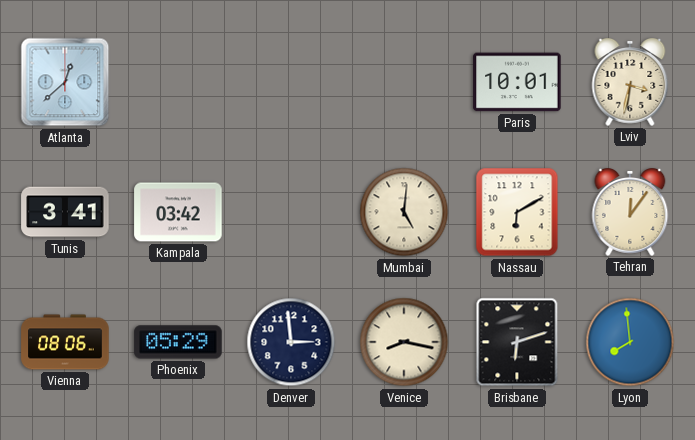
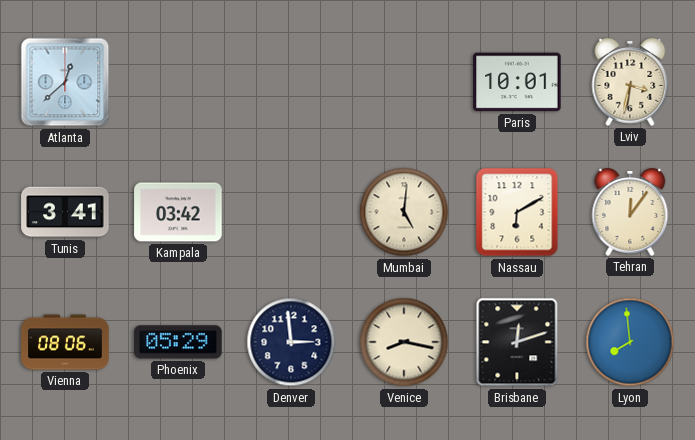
Brisbane: 6:12 -> 12:12 (517, 342)
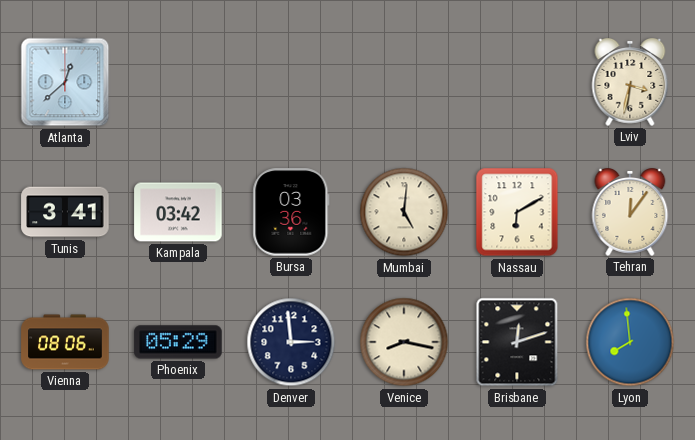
Paris: 10:01 -> none (517, 82)
Bursa: none -> 03:36 (291, 212)
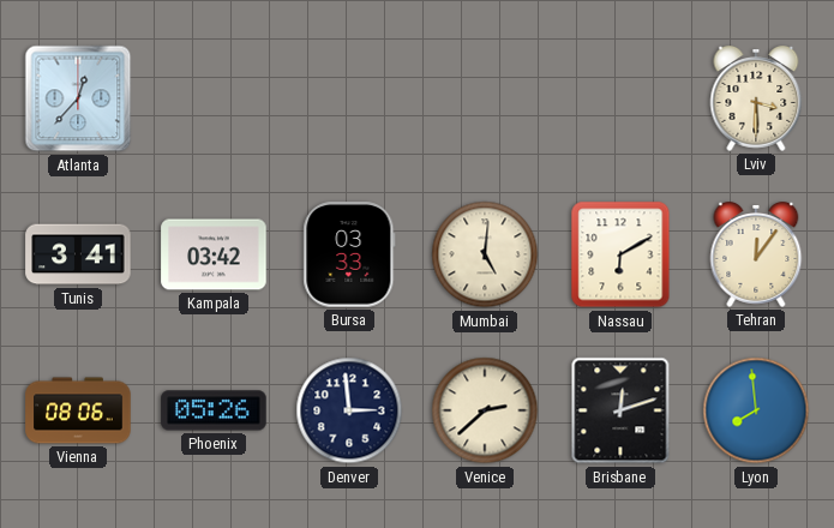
Atlanta: 12:38 -> 12:37 (78, 98)
Lviv: 3:32 -> 3:30 (756, 100)
Bursa: 03:36 -> 03:33 (349, 254)
Phoenix: 05:29 -> 05:26 (214, 410)
Venice: 8:17 -> 2:38 (485, 410)
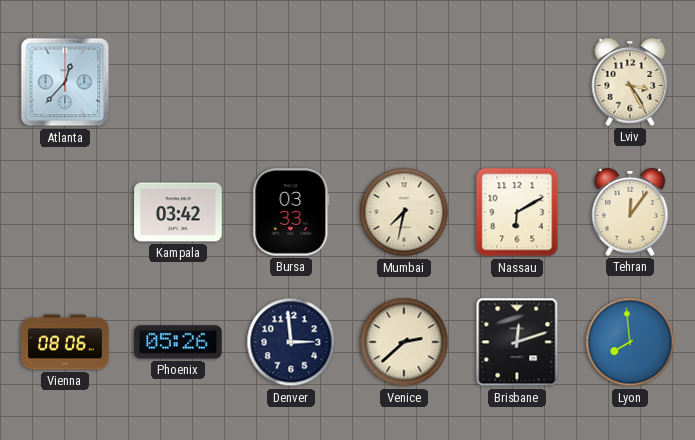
Lviv: 3:30 -> 3:25 (630, 83)
Tunis: 3:41 -> none (78, 254)
Mumbai: 5:01 -> 7:32 (404, 212)
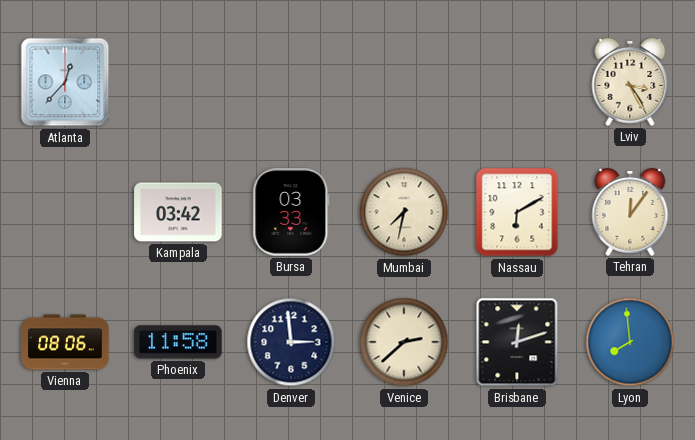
Phoenix: 05:26 -> 11:58 (178, 342)
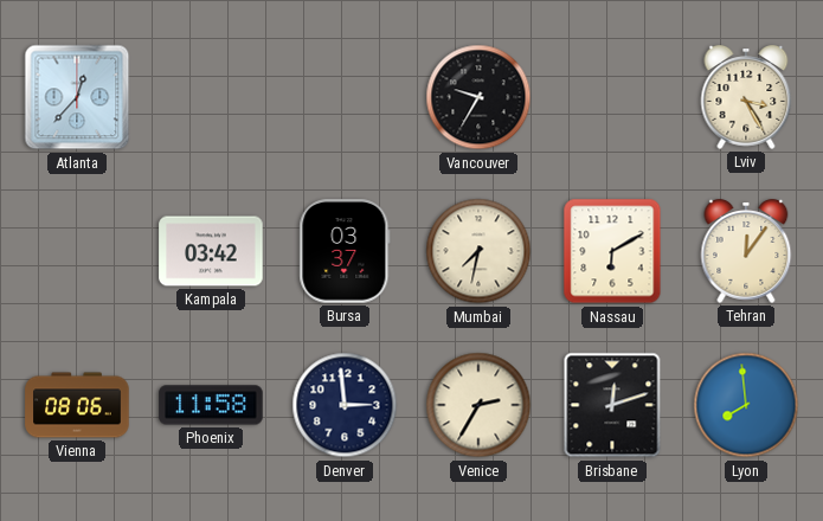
Vancouver: none -> 9:35 (478, 97)
Bursa: 03:33 -> 03:37 (345, 251)
Venice: 2:38 -> 2:35 (478, 405)
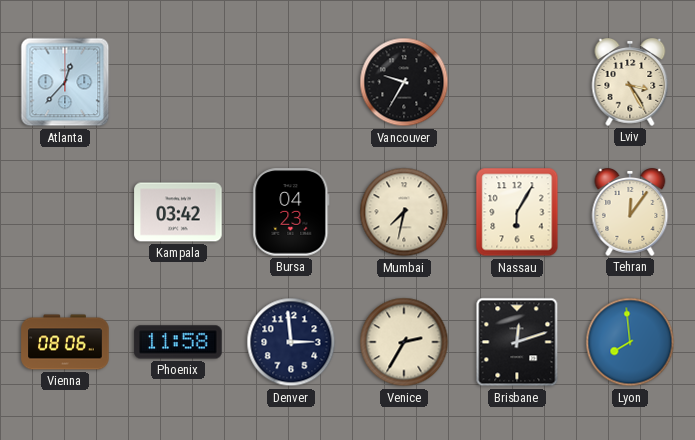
Bursa: 03:37 -> 04:23 (291, 212)
Nassau: 6:10 -> 6:05 (517, 212)
